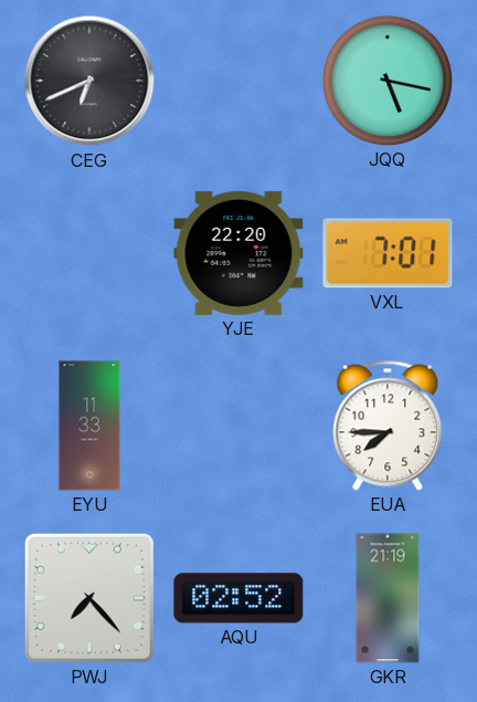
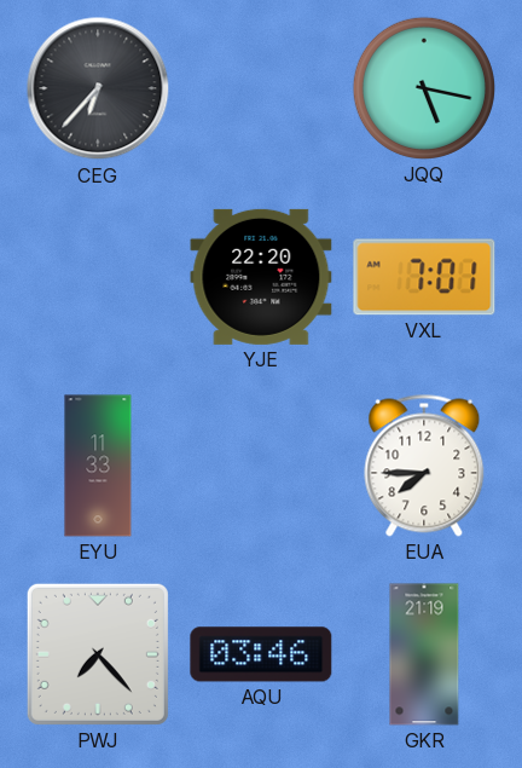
CEG: 6:41 -> 6:37 (98, 88)
AQU: 02:52 -> 03:46 (261, 654)
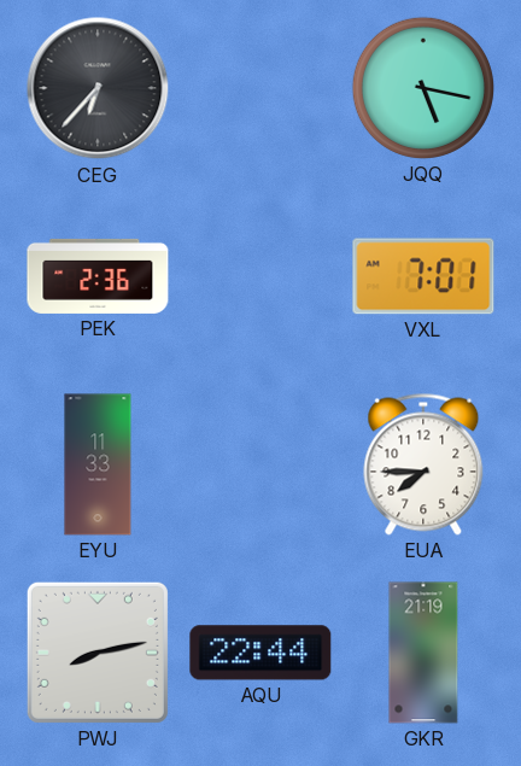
PEK: none -> 2:36 (98, 276)
YJE: 22:20 -> none (261, 277)
PWJ: 7:23 -> 8:13 (98, 653)
AQU: 03:46 -> 22:44 (260, 653)
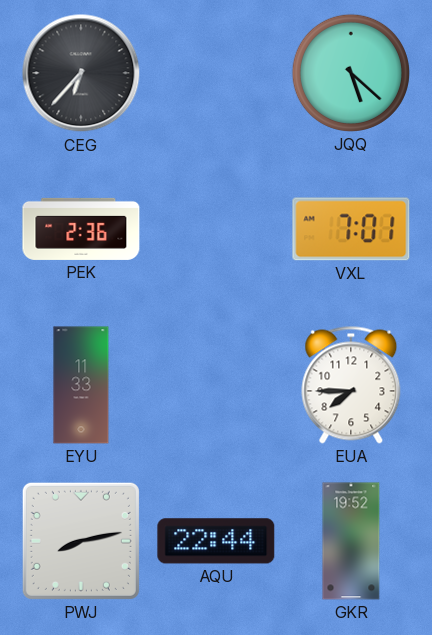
JQQ: 5:17 -> 5:22 (351, 73)
GKR: 21:19 -> 19:52 (351, 541)
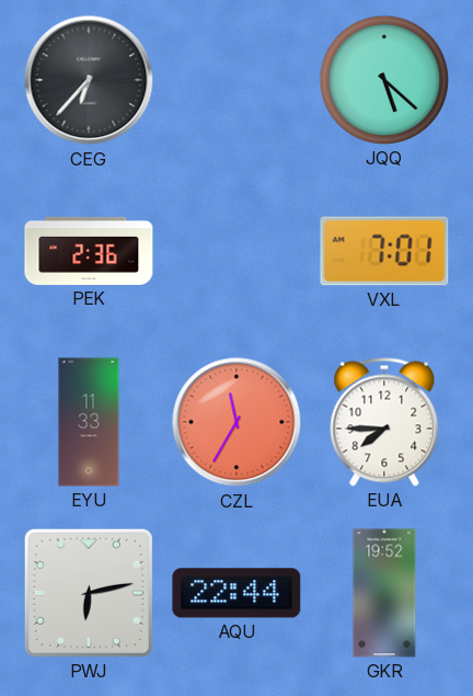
CZL: none -> 11:35 (236, 422)
PWJ: 8:13 -> 6:13 (89, 593)
